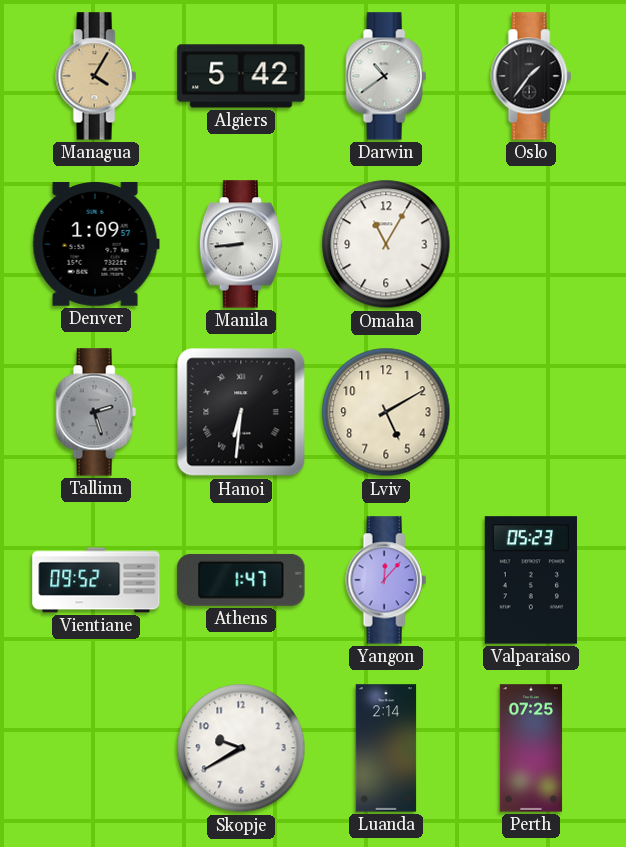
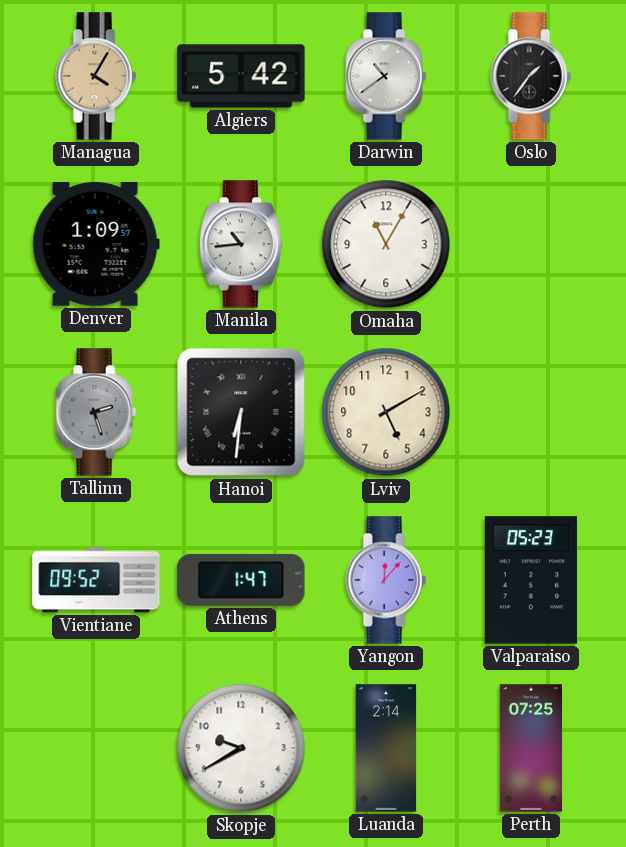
Manila: 8:44 -> 10:44 (241, 244)
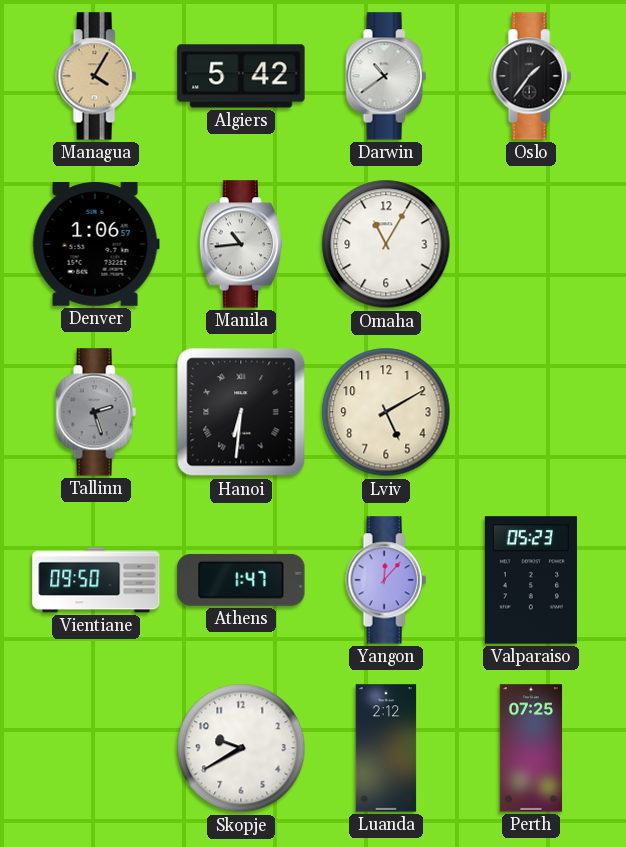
Denver: 1:09 -> 1:06 (96, 244)
Vientiane: 09:52 -> 09:50 (96, 580)
Luanda: 2:14 -> 2:12 (386, 748)
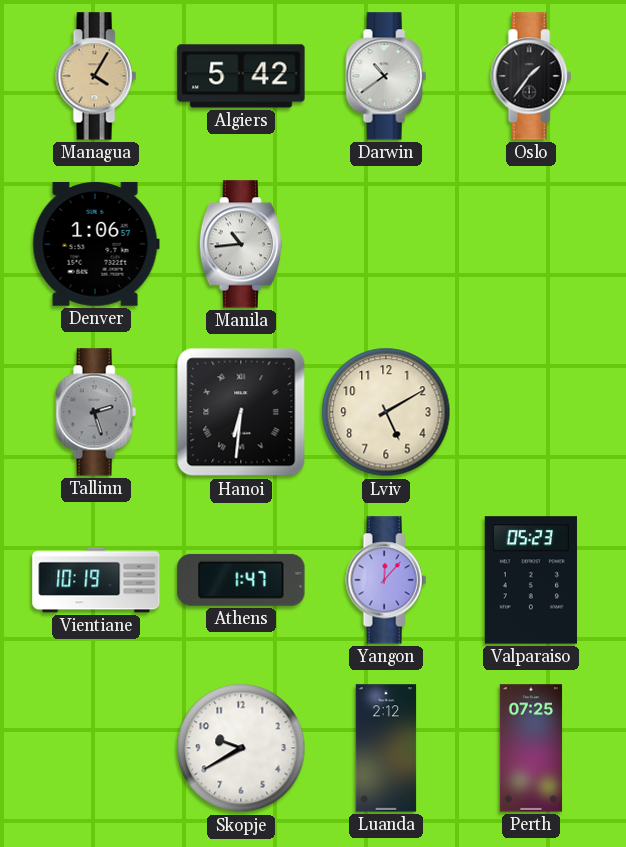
Omaha: 11:05 -> none (386, 244)
Vientiane: 09:50 -> 10:19 (96, 580)
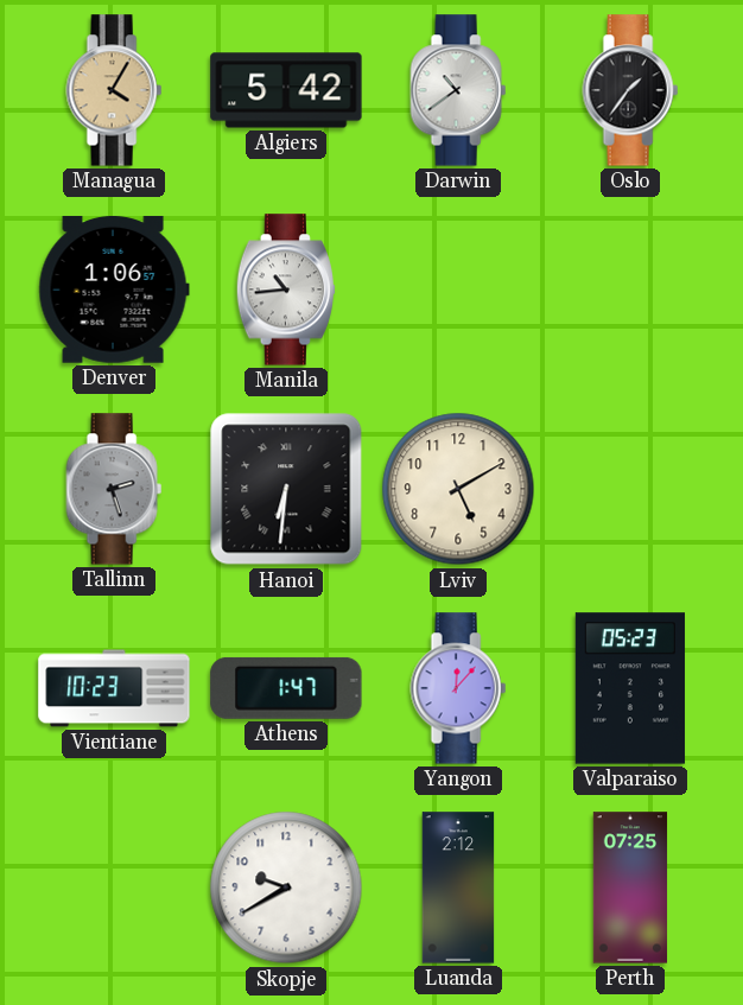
Vientiane: 10:19 -> 10:23 (114, 688)
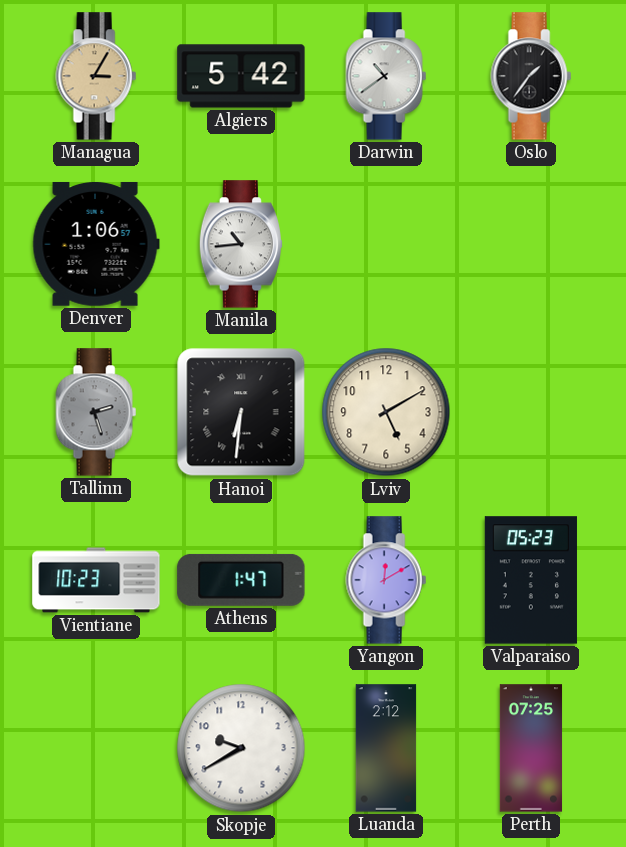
Managua: 4:05 -> 3:05 (96, 76)
Yangon: 12:07 -> 12:10 (386, 580)
